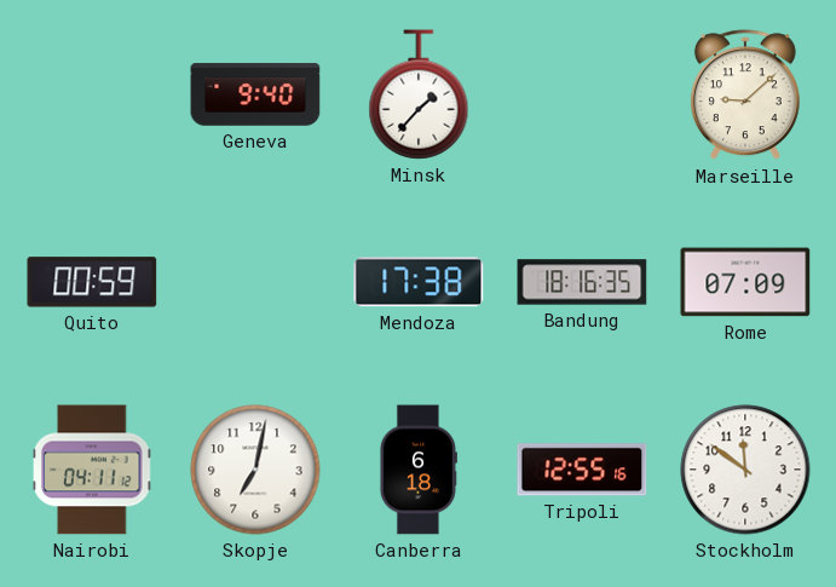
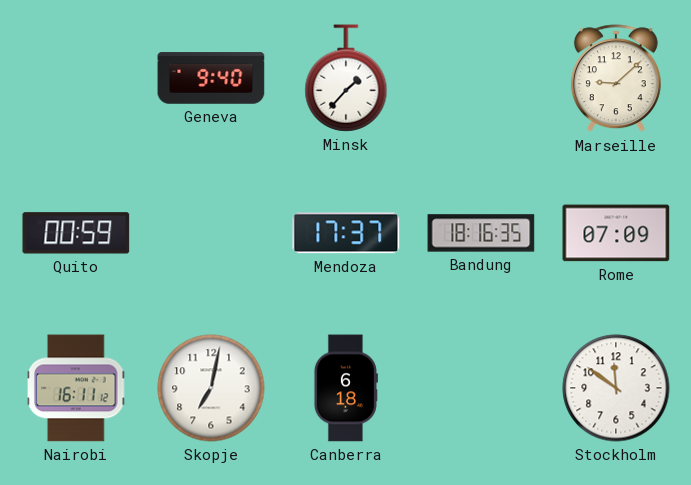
Mendoza: 17:38 -> 17:37 (346, 233)
Nairobi: 04:11 -> 16:11 (77, 388)
Tripoli: 12:55 -> none (582, 470)
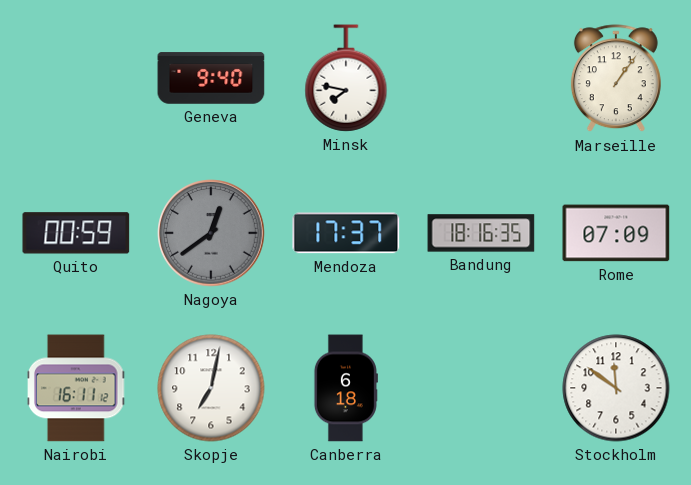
Minsk: 1:37 -> 7:47 (346, 78)
Marseille: 9:08 -> 1:06 (616, 79)
Nagoya: none -> 12:39 (211, 233)
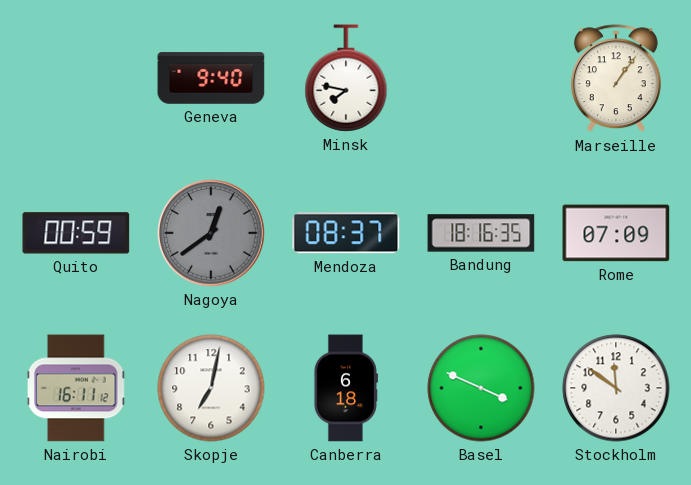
Mendoza: 17:37 -> 08:37 (346, 233)
Basel: none -> 3:49 (481, 388)
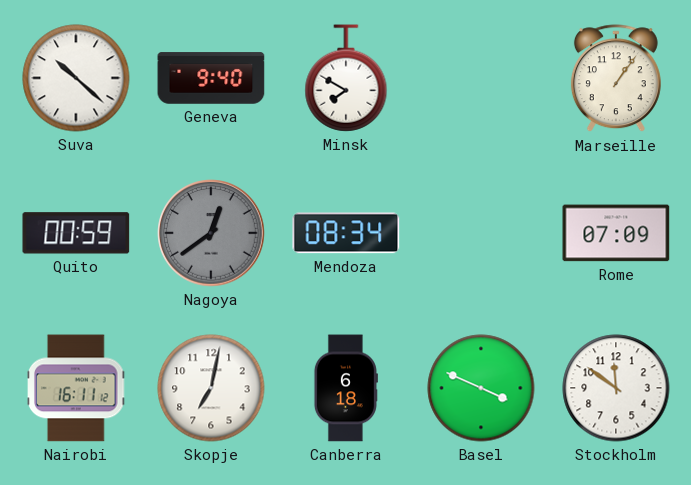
Suva: none -> 10:22 (76, 78)
Minsk: 7:47 -> 7:50 (346, 78)
Mendoza: 08:37 -> 08:34 (346, 233)
Bandung: 18:16 -> none (481, 233)
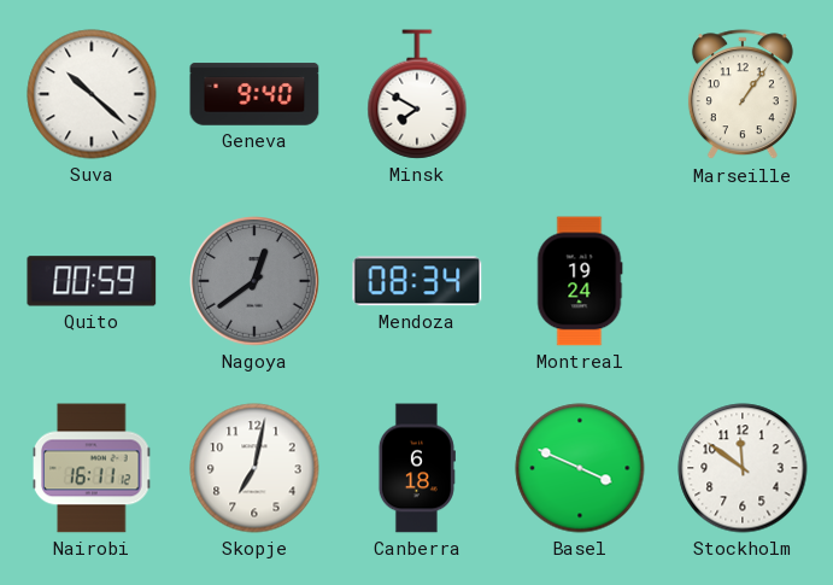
Montreal: none -> 19:24 (580, 281)
Rome: 07:09 -> none (616, 233)
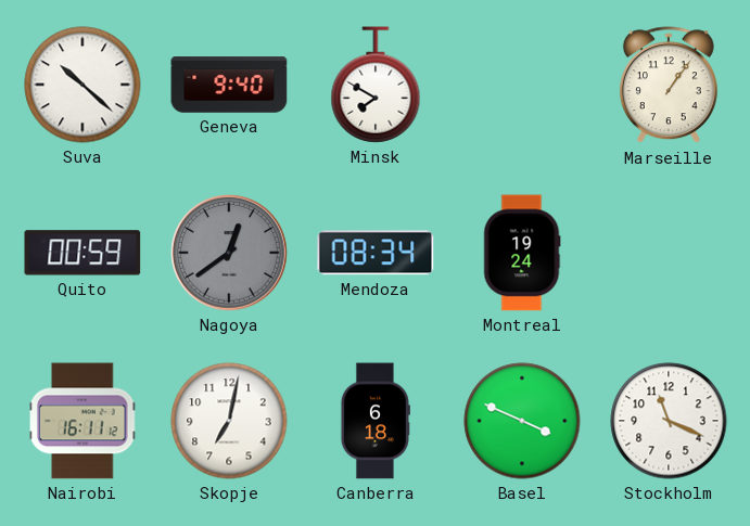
Stockholm: 11:51 -> 11:19 (669, 421)
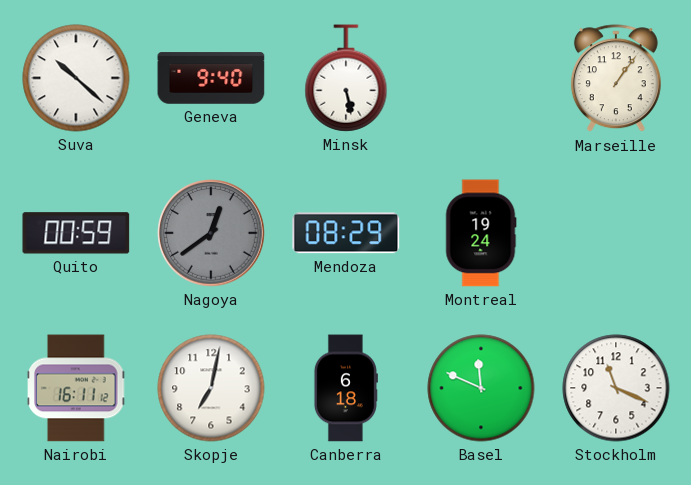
Minsk: 7:50 -> 5:28 (346, 78)
Mendoza: 08:34 -> 08:29 (346, 233)
Basel: 3:49 -> 11:49 (481, 388)
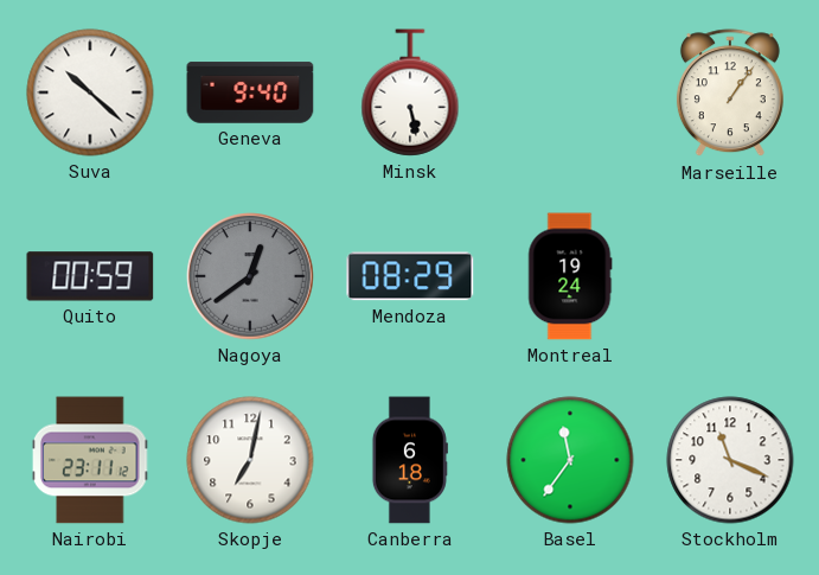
Nairobi: 16:11 -> 23:11 (91, 460)
Basel: 11:49 -> 11:36 (570, 460)
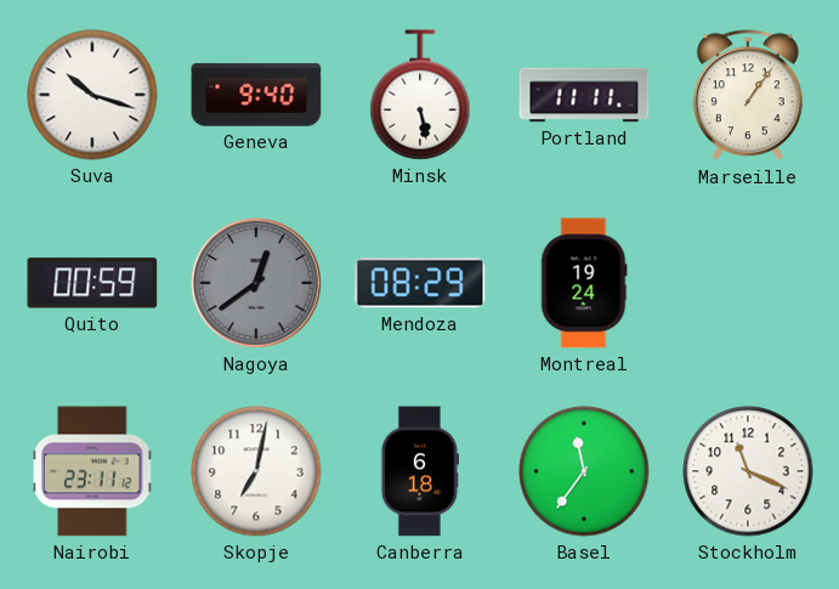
Suva: 10:22 -> 10:18 (92, 95)
Portland: none -> 11:11 (584, 95)
